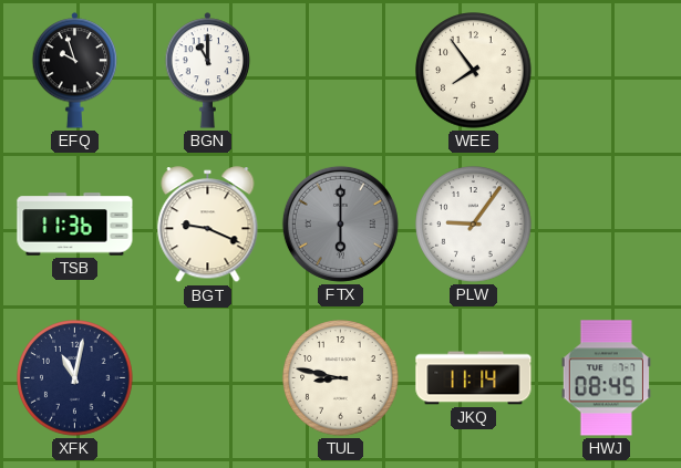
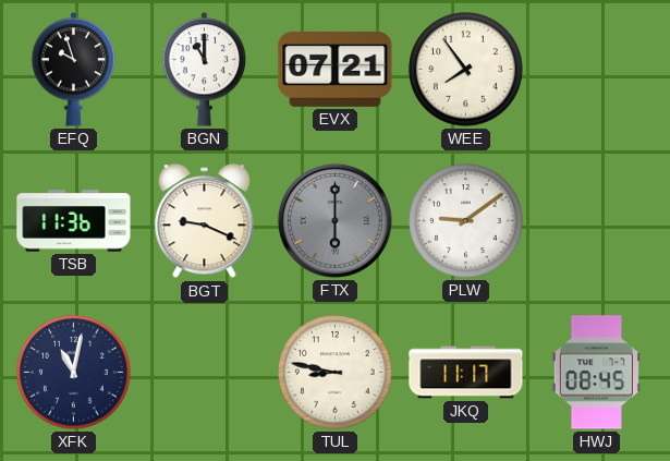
EVX: none -> 07:21 (336, 69)
PLW: 9:06 -> 9:09 (466, 221)
JKQ: 11:14 -> 11:17 (466, 373)
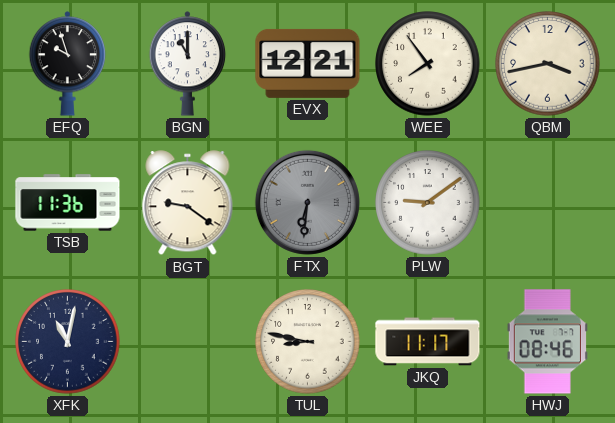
EVX: 07:21 -> 12:21 (308, 63)
QBM: none -> 3:43 (548, 64)
BGT: 9:19 -> 9:21 (188, 203)
FTX: 6:00 -> 6:31 (307, 202)
HWJ: 08:45 -> 08:46 (547, 342)
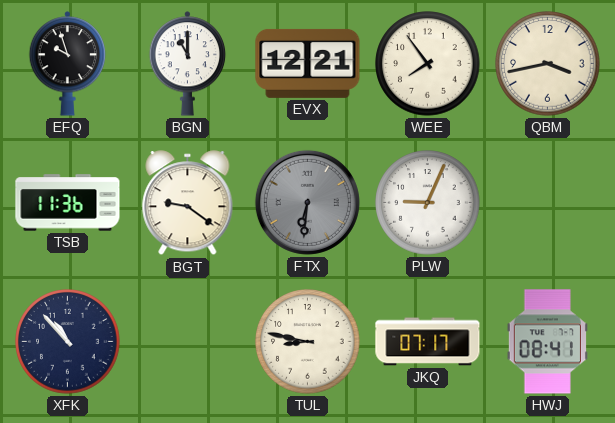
PLW: 9:09 -> 9:04 (428, 203)
XFK: 11:02 -> 10:53 (68, 342)
JKQ: 11:17 -> 07:17 (428, 342)
HWJ: 08:46 -> 08:41 (547, 342)
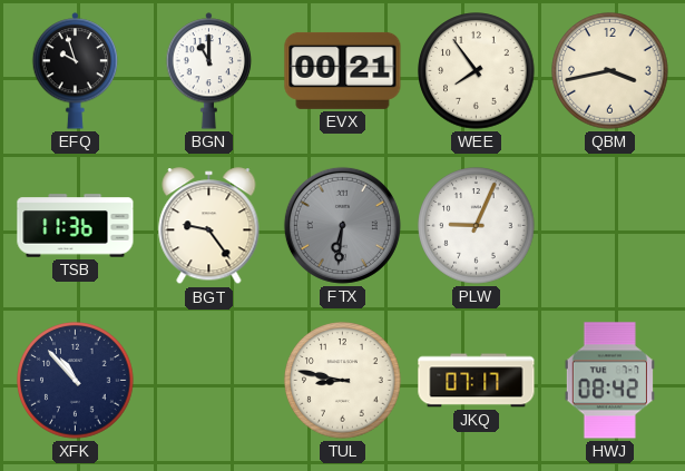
EVX: 12:21 -> 00:21 (343, 70)
BGT: 9:21 -> 9:24 (209, 226)
HWJ: 08:41 -> 08:42 (609, 381)
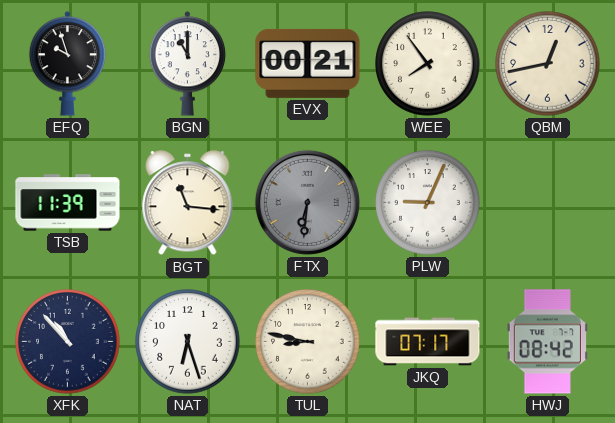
QBM: 3:43 -> 12:43 (548, 64)
TSB: 11:36 -> 11:39 (68, 203)
BGT: 9:24 -> 11:16 (188, 203)
NAT: none -> 6:27 (188, 342)
